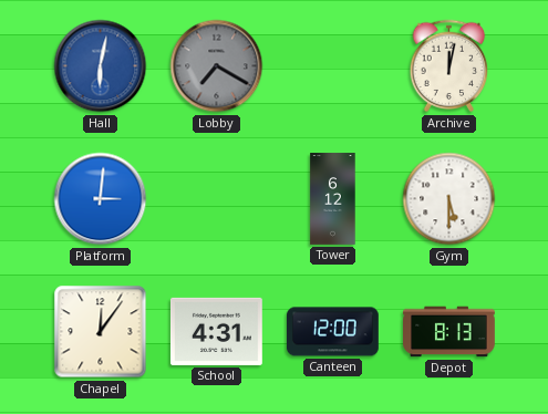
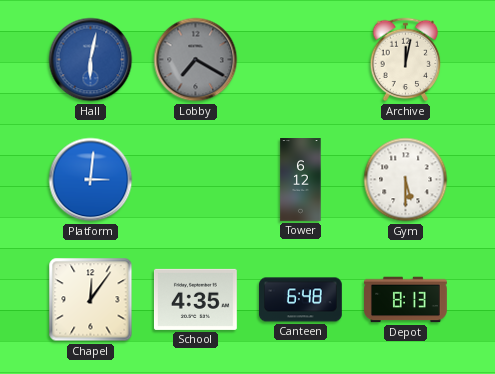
School: 4:31 -> 4:35 (195, 299)
Canteen: 12:00 -> 6:48 (301, 300)
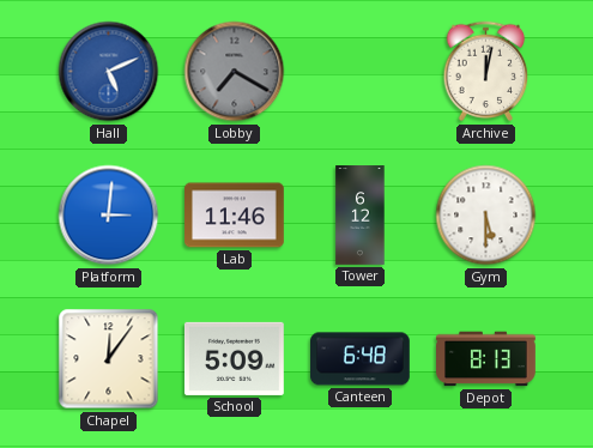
Hall: 6:02 -> 5:11 (109, 72)
Lab: none -> 11:46 (235, 216)
School: 4:35 -> 5:09 (234, 358)
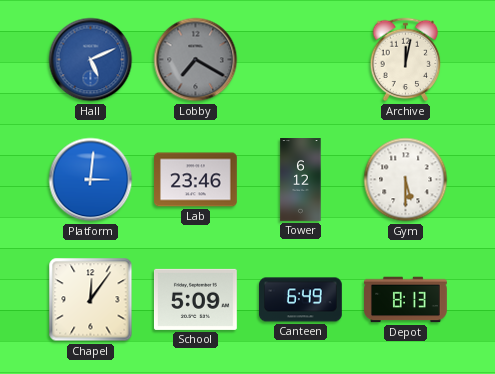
Lab: 11:46 -> 23:46 (196, 180)
Canteen: 6:48 -> 6:49 (301, 300)
